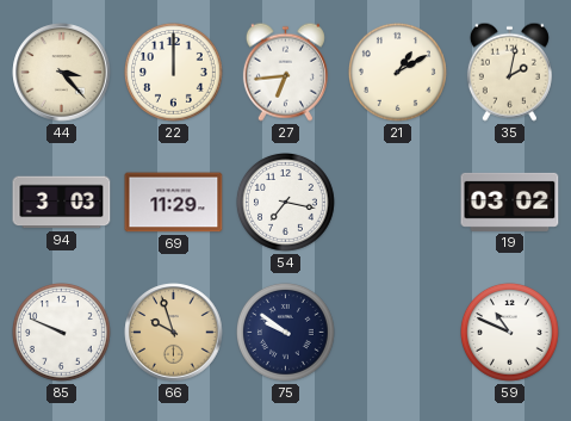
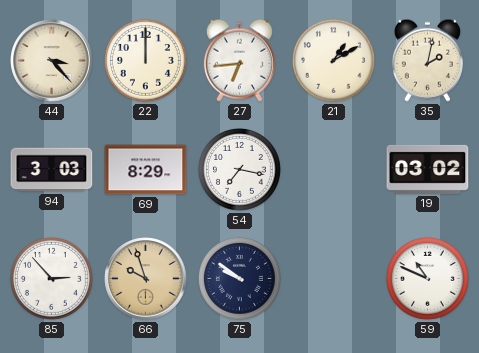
69: 11:29 -> 8:29 (146, 170)
85: 9:49 -> 2:53 (52, 279)
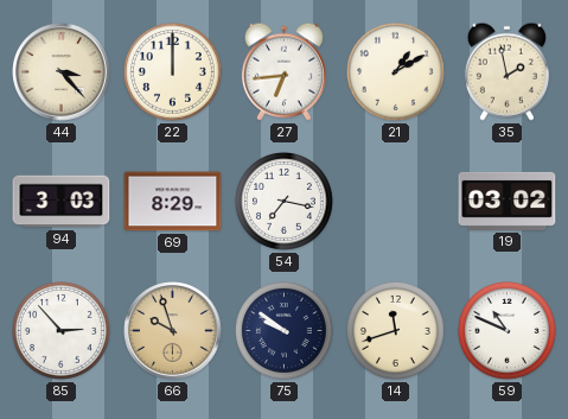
35: 2:02 -> 1:58 (506, 71)
14: none -> 11:42 (396, 331)
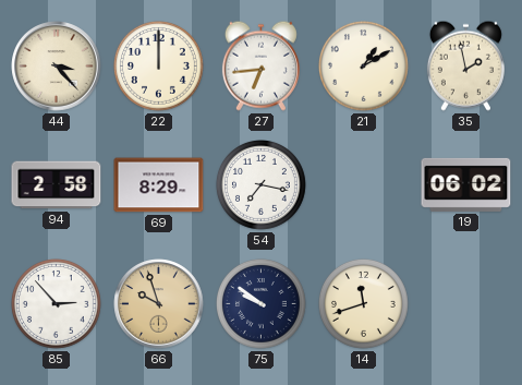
94: 3:03 -> 2:58 (57, 185)
19: 03:02 -> 06:02 (466, 184)
59: 10:49 -> none (508, 331)
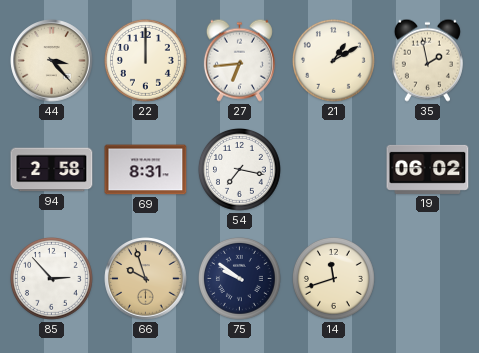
69: 8:29 -> 8:31 (146, 170)
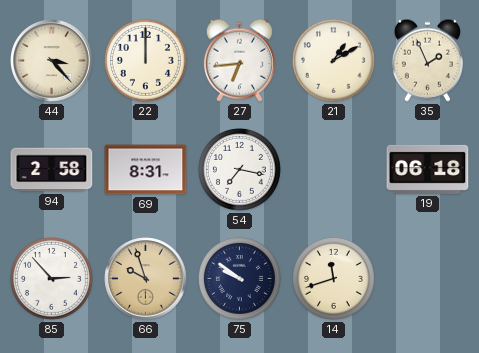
35: 1:58 -> 1:56 (427, 60)
19: 06:02 -> 06:18 (428, 169)
